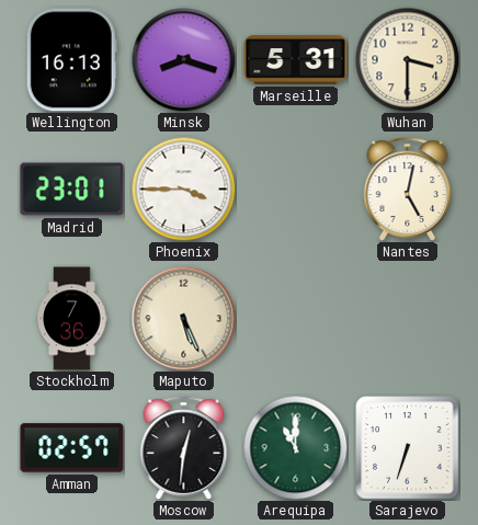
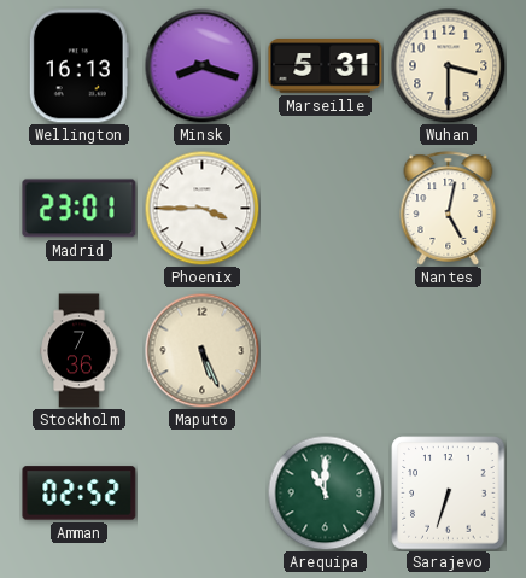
Amman: 02:57 -> 02:52 (80, 494)
Moscow: 12:31 -> none (184, 448)
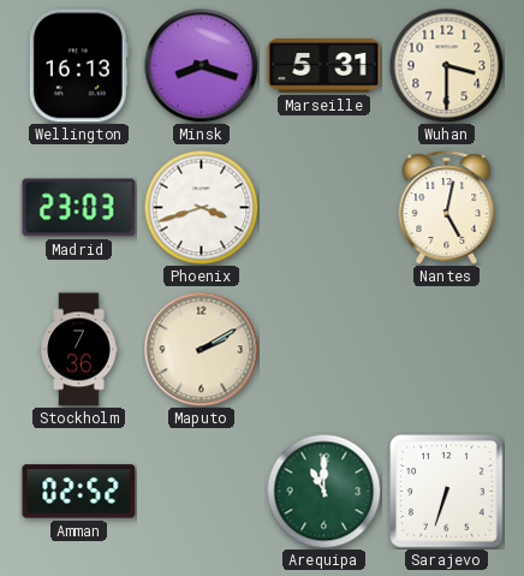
Madrid: 23:01 -> 23:03 (79, 208)
Phoenix: 3:45 -> 3:42 (201, 207)
Maputo: 5:26 -> 2:10 (201, 349)
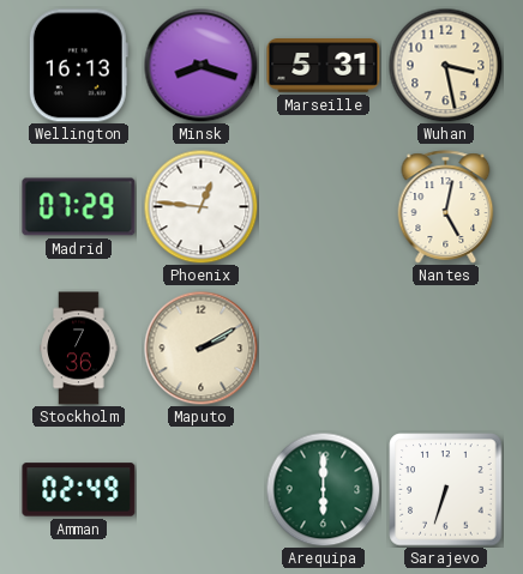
Wuhan: 3:30 -> 3:28 (445, 65)
Madrid: 23:03 -> 07:29 (79, 207)
Phoenix: 3:42 -> 12:46 (200, 206)
Amman: 02:52 -> 02:49 (79, 490)
Arequipa: 11:00 -> 6:00 (323, 489)
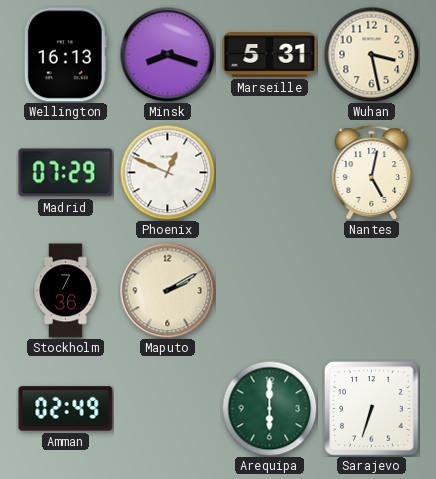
Phoenix: 12:46 -> 12:49 (167, 172)
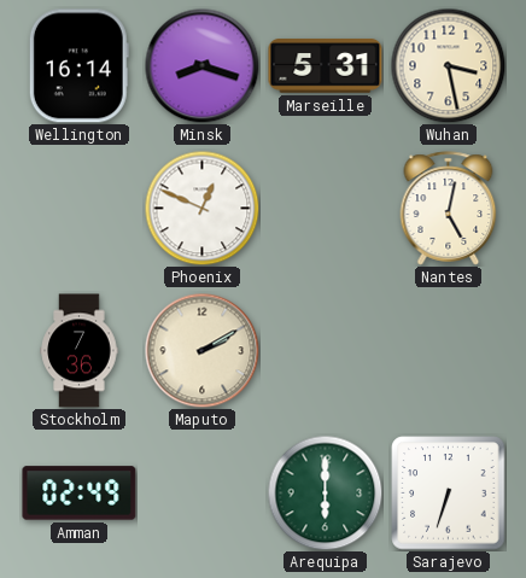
Wellington: 16:13 -> 16:14 (78, 66)
Madrid: 07:29 -> none (66, 173)
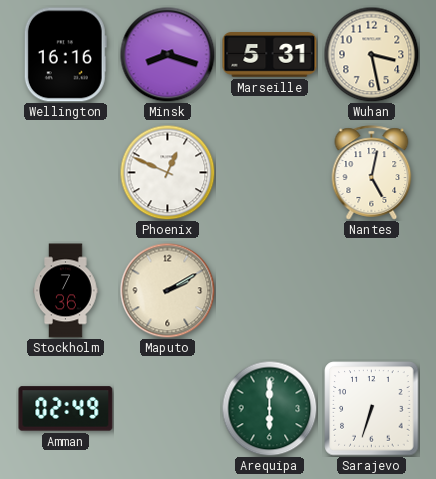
Wellington: 16:14 -> 16:16 (65, 55)
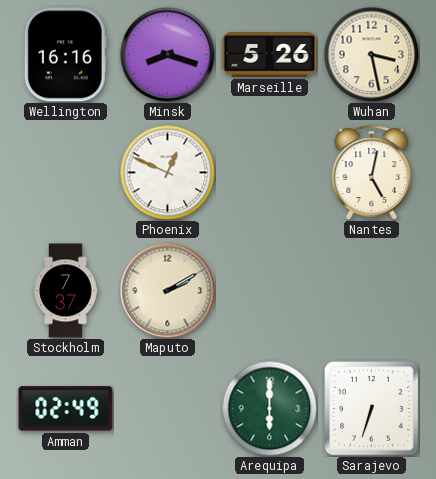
Marseille: 5:31 -> 5:26 (270, 55)
Stockholm: 7:36 -> 7:37 (66, 291)
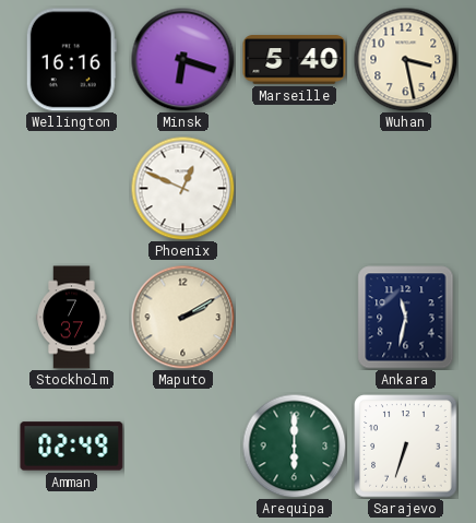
Minsk: 8:18 -> 6:18 (182, 59)
Marseille: 5:26 -> 5:40 (295, 60)
Nantes: 5:02 -> none (372, 173)
Ankara: none -> 11:32 (406, 318)
